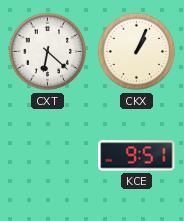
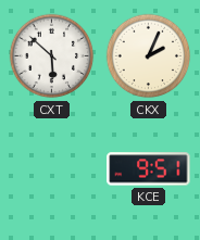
CXT: 6:22 -> 5:52 (52, 56)
CKX: 1:04 -> 2:04 (149, 56)
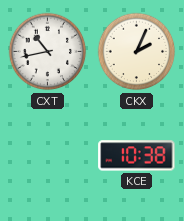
CXT: 5:52 -> 10:43 (48, 52)
KCE: 9:51 -> 10:38 (137, 156)
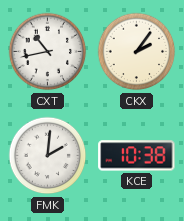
CKX: 2:04 -> 2:06 (137, 52)
FMK: none -> 2:01 (48, 156)
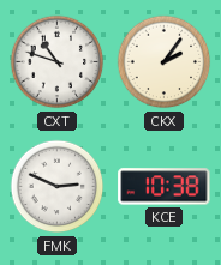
CXT: 10:43 -> 10:48 (58, 62)
FMK: 2:01 -> 2:49 (58, 187)
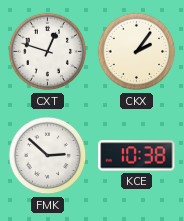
CXT: 10:48 -> 12:48 (48, 52)
FMK: 2:49 -> 2:52 (48, 156)
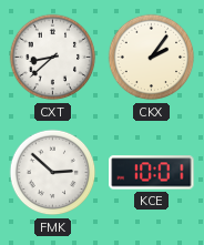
CXT: 12:48 -> 8:38 (53, 58)
KCE: 10:38 -> 10:01 (152, 173)
